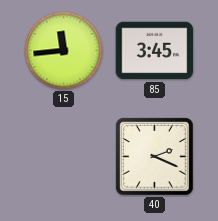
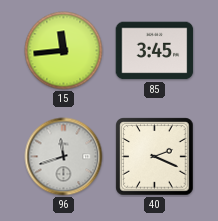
96: none -> 11:42 (64, 157)
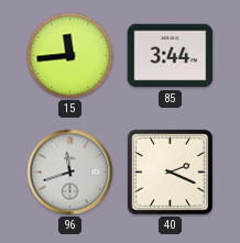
85: 3:45 -> 3:44 (171, 56)
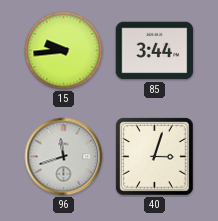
15: 11:44 -> 9:44 (64, 51)
40: 2:19 -> 3:03 (155, 157)
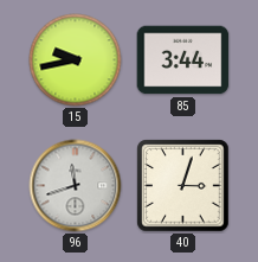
15: 9:44 -> 9:43 (76, 60)
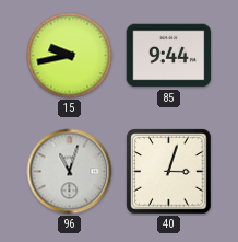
85: 3:44 -> 9:44 (169, 56)
96: 11:42 -> 11:03 (70, 172)
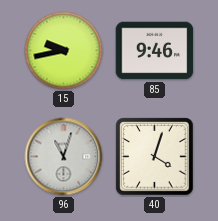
85: 9:44 -> 9:46 (155, 51)
40: 3:03 -> 4:03 (155, 157)
